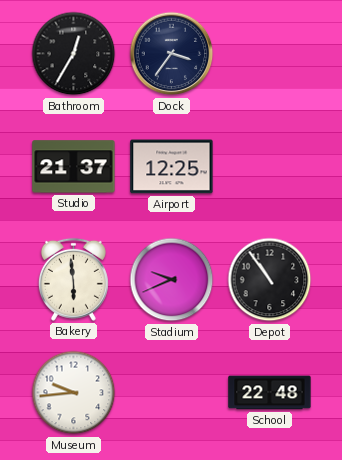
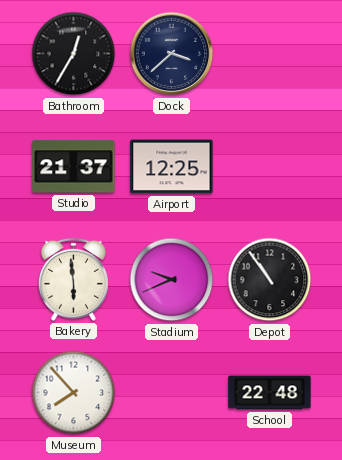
Dock: 3:36 -> 3:38 (172, 54)
Museum: 9:44 -> 7:53 (74, 393)
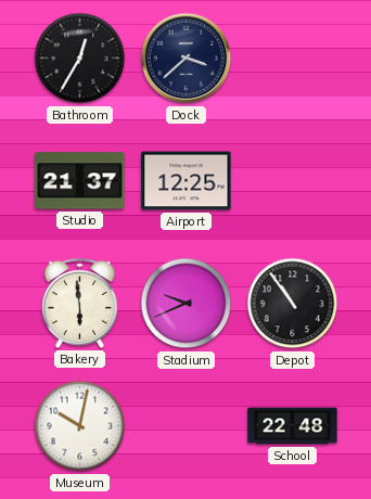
Museum: 7:53 -> 10:02 (80, 426)
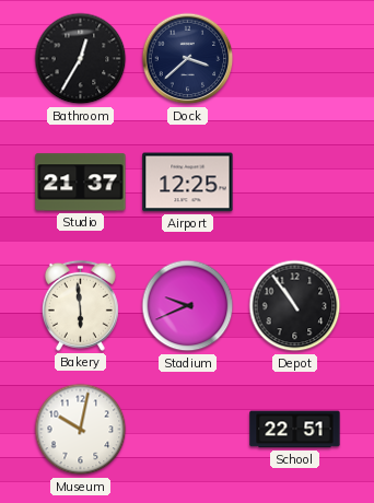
School: 22:48 -> 22:51 (295, 430)
